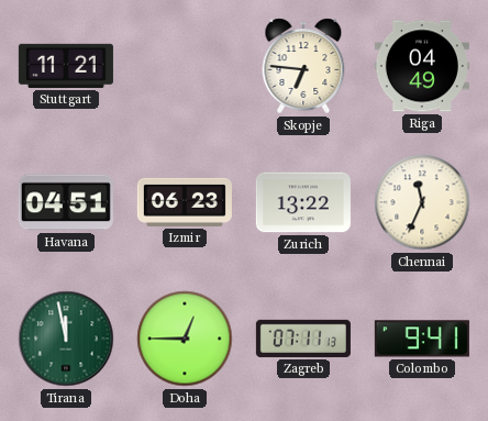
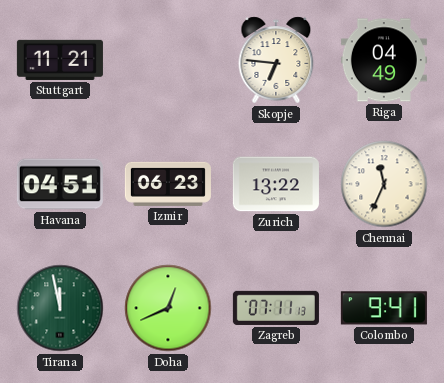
Doha: 12:45 -> 12:41 (168, 308)
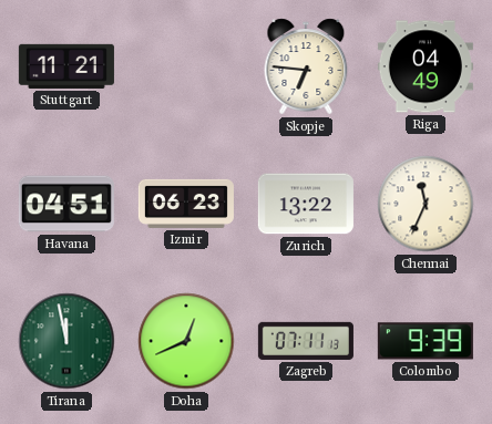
Colombo: 9:41 -> 9:39 (426, 341)
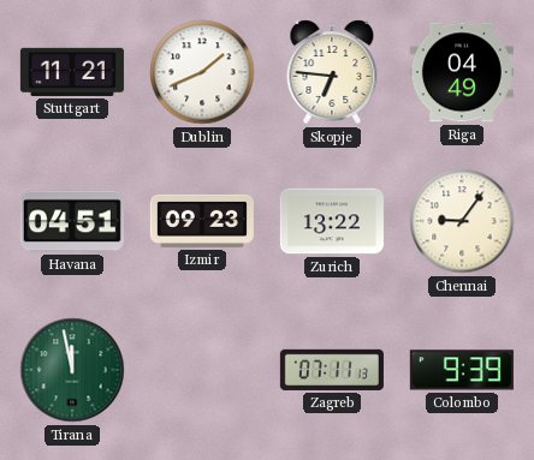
Dublin: none -> 1:41 (202, 72)
Izmir: 06:23 -> 09:23 (202, 221)
Chennai: 11:34 -> 9:06 (462, 221)
Doha: 12:41 -> none (186, 341)
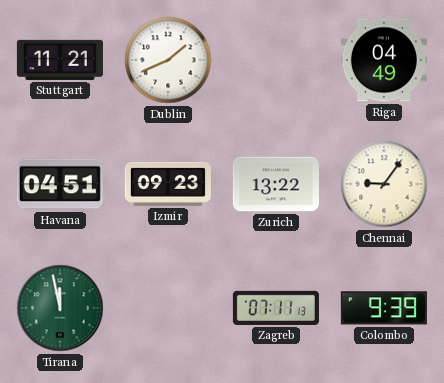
Skopje: 6:46 -> none (332, 72)
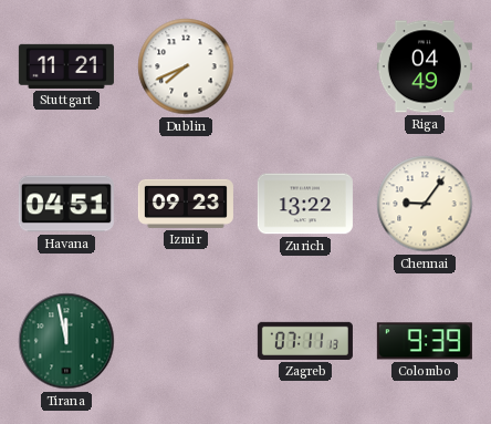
Dublin: 1:41 -> 7:41 (186, 66)
